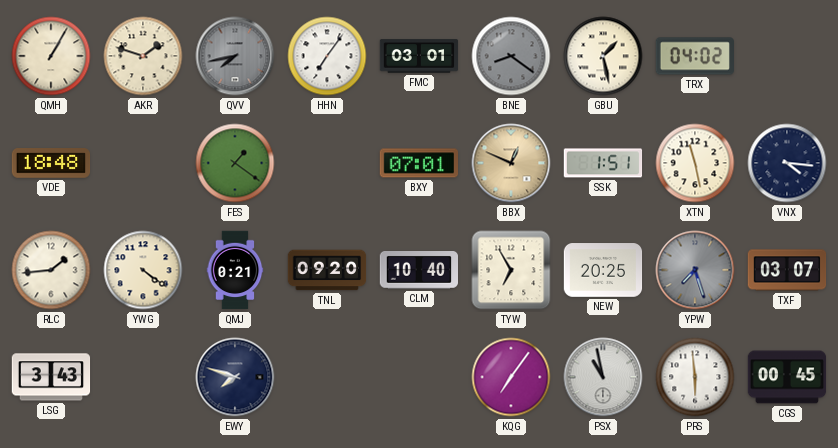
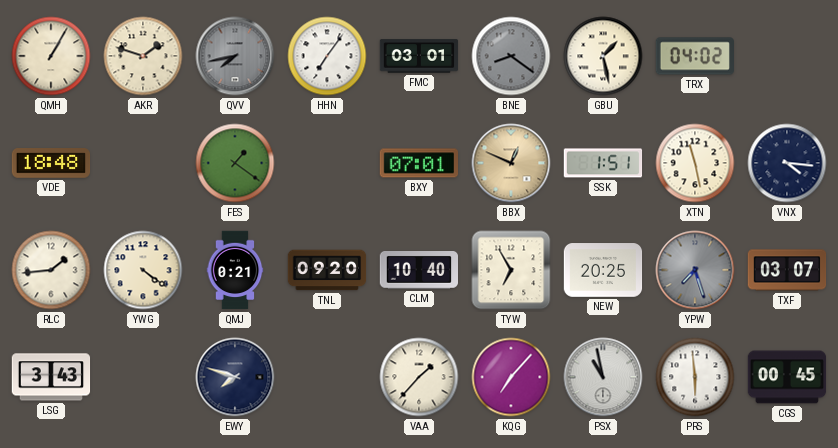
VAA: none -> 1:37 (419, 377)
KQG: 7:06 -> 7:07 (511, 377)
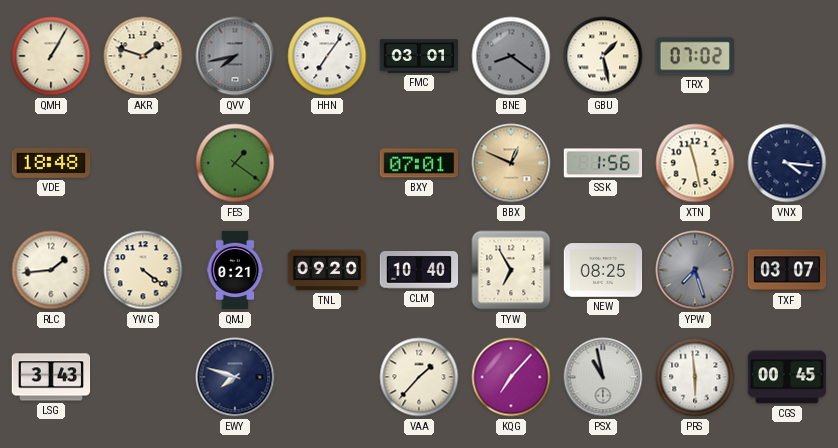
TRX: 04:02 -> 07:02 (694, 56)
SSK: 1:51 -> 1:56 (603, 163)
NEW: 20:25 -> 08:25 (603, 270)
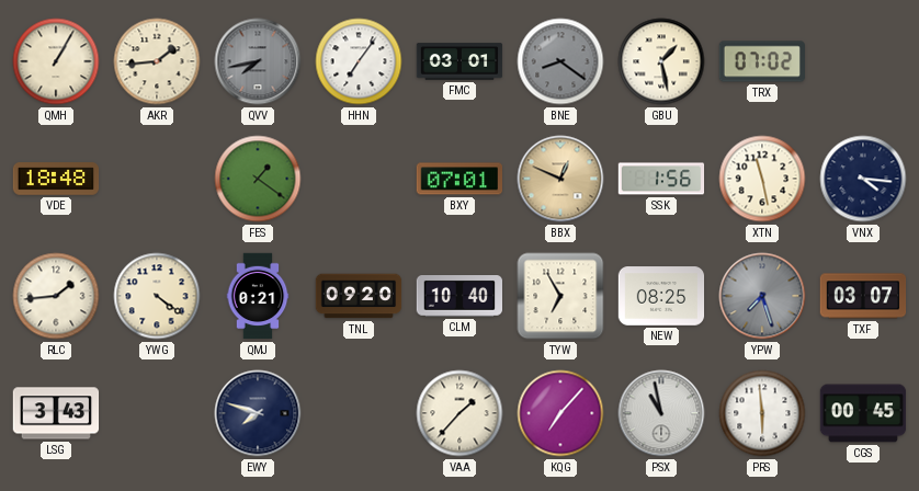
AKR: 1:48 -> 1:44 (157, 61)
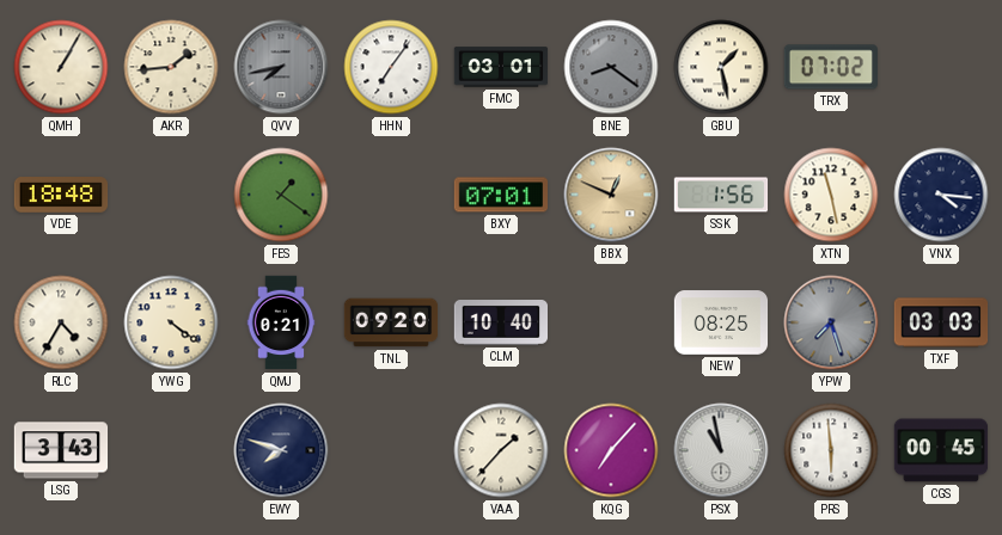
RLC: 1:44 -> 4:35 (61, 322)
TYW: 6:55 -> none (560, 296)
TXF: 03:07 -> 03:03 (941, 322)
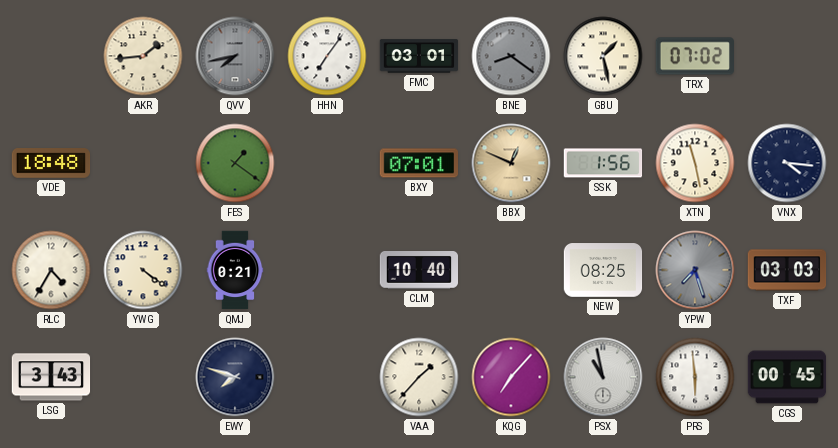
QMH: 1:05 -> none (61, 67)
TNL: 09:20 -> none (391, 322)
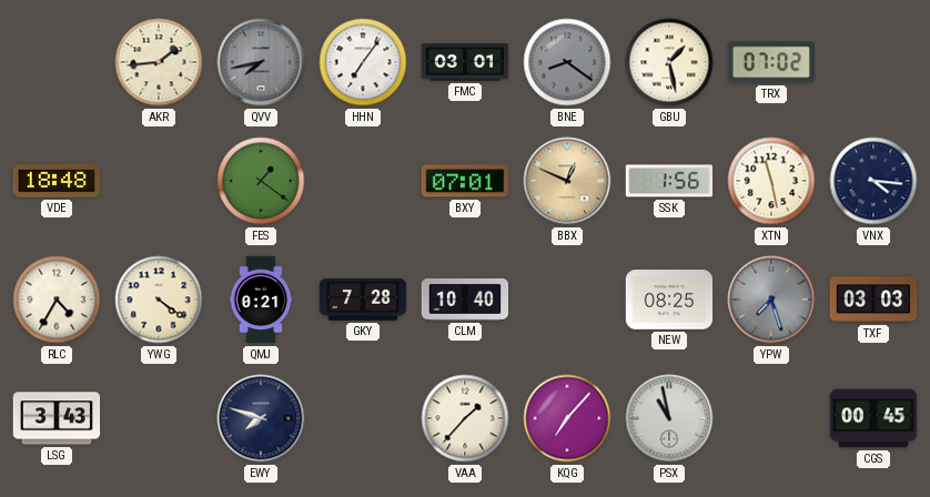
GKY: none -> 7:28 (363, 300)
PRS: 5:59 -> none (695, 377)
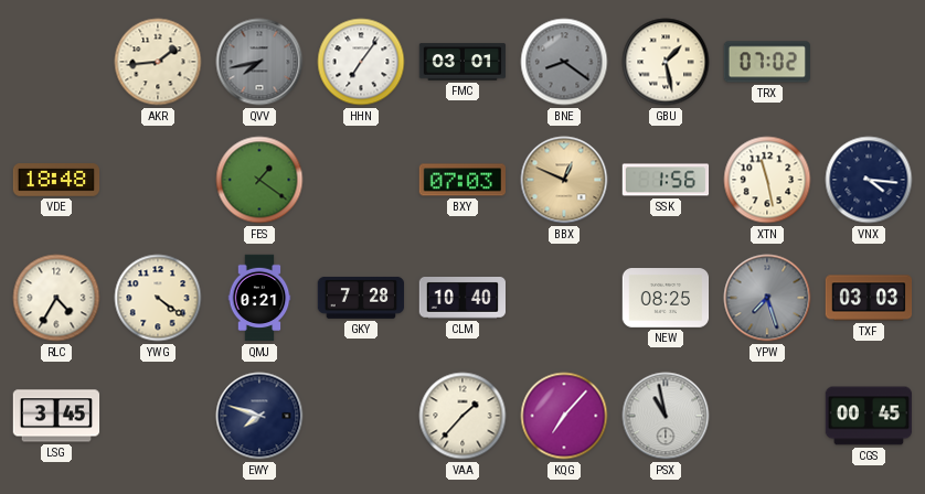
BXY: 07:01 -> 07:03 (461, 180)
LSG: 3:43 -> 3:45 (56, 416)
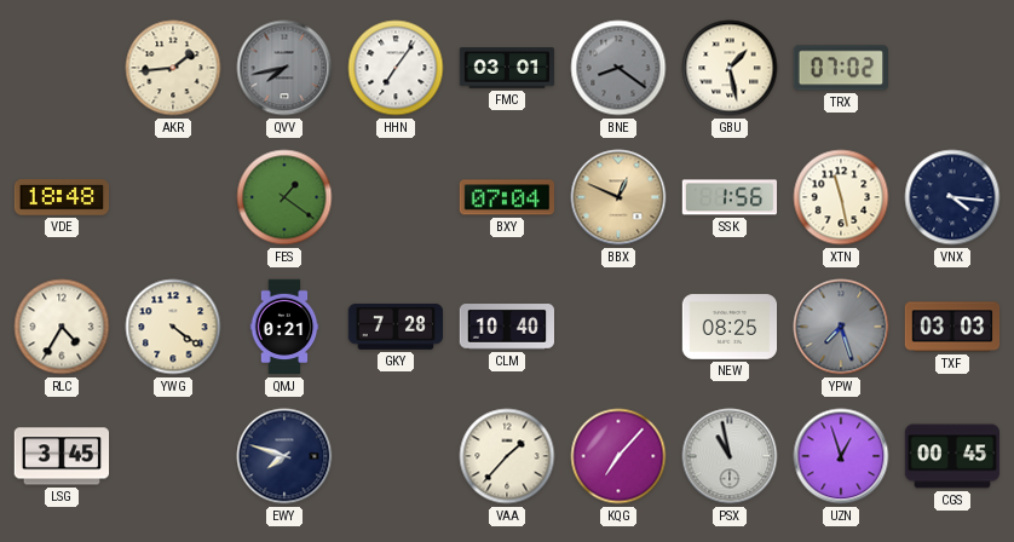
BXY: 07:03 -> 07:04 (506, 197)
UZN: none -> 12:57 (841, 456)
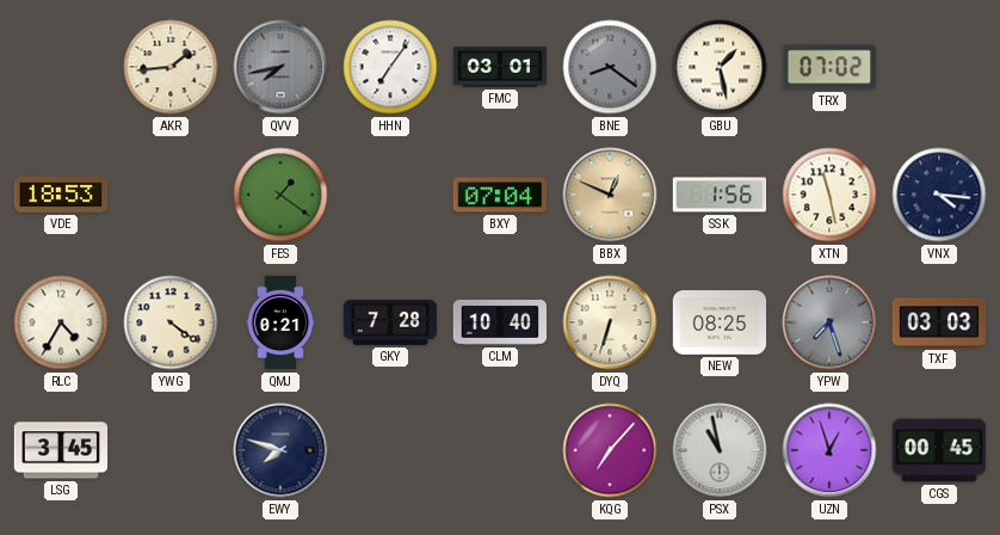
VDE: 18:48 -> 18:53 (61, 195)
DYQ: none -> 6:33 (610, 322)
VAA: 1:37 -> none (507, 456)
